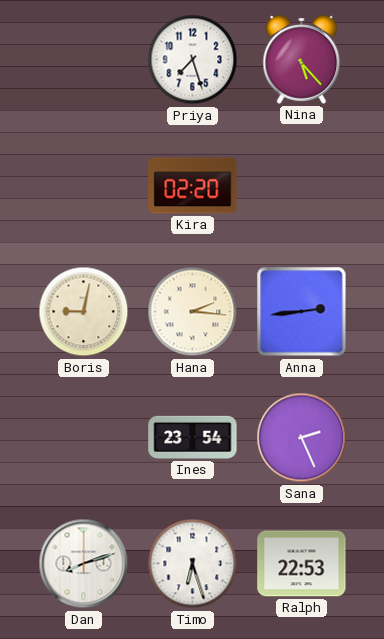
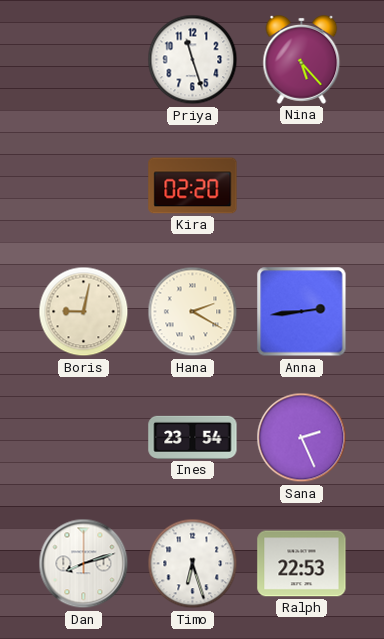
Priya: 7:27 -> 11:27 (193, 60)
Hana: 2:16 -> 2:20 (193, 312)
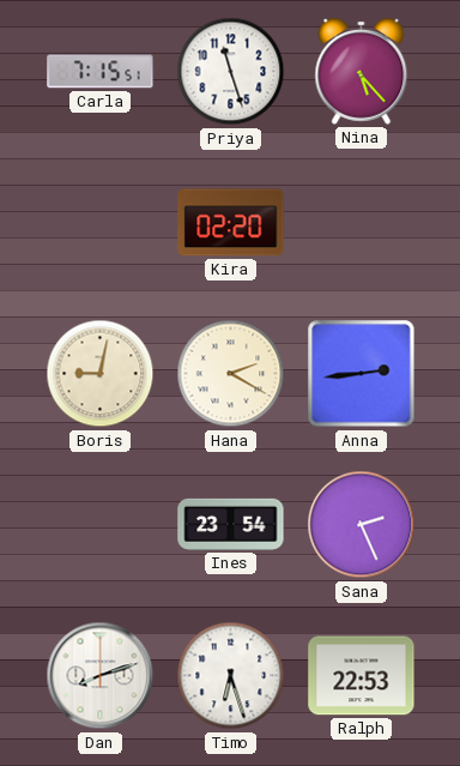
Carla: none -> 7:15 (101, 72)
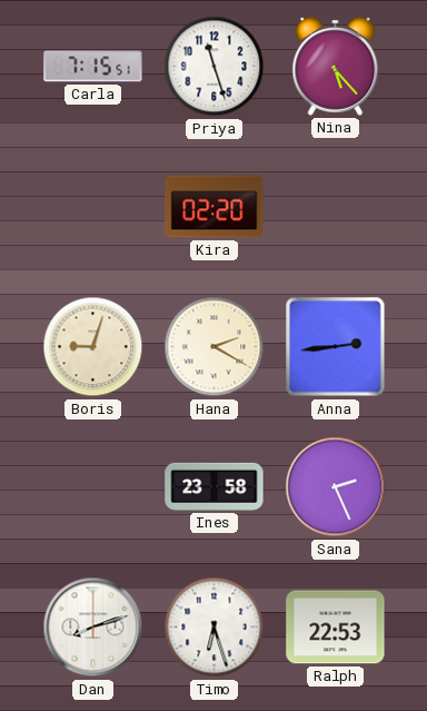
Boris: 9:02 -> 9:03 (93, 347)
Ines: 23:54 -> 23:58 (215, 486)
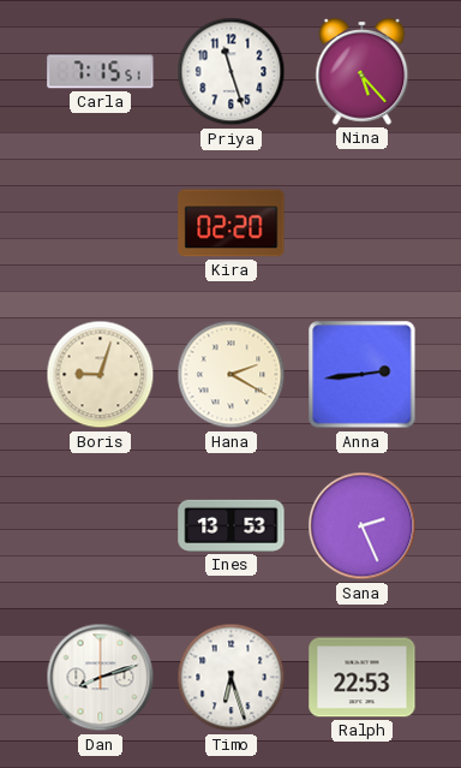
Ines: 23:58 -> 13:53 (232, 525)
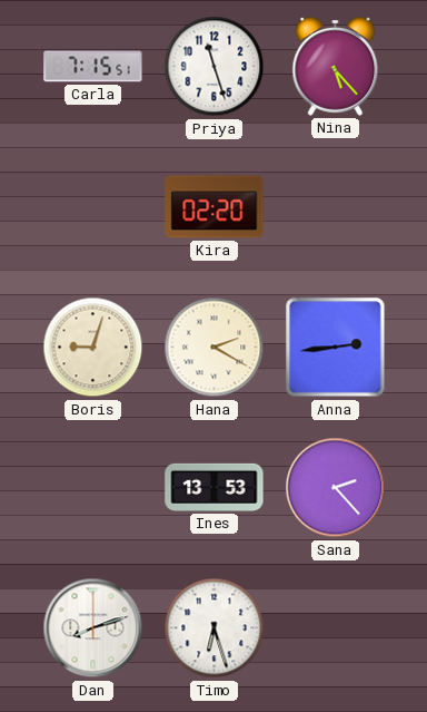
Sana: 2:26 -> 2:23 (336, 488)
Ralph: 22:53 -> none (363, 678)
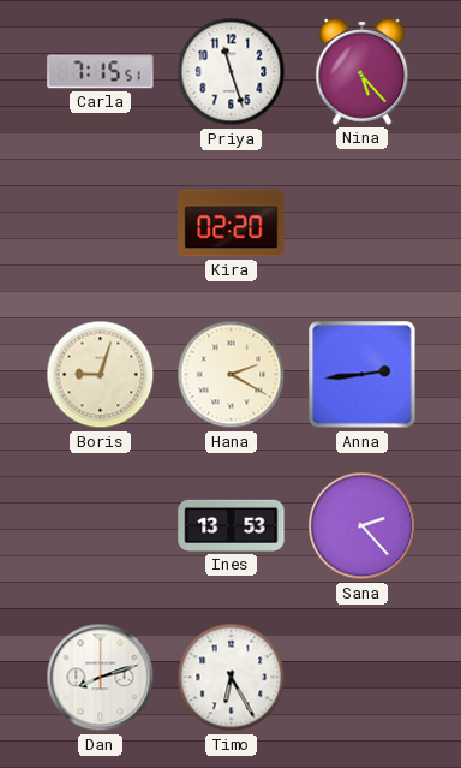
Timo: 6:27 -> 6:25 (232, 678)
